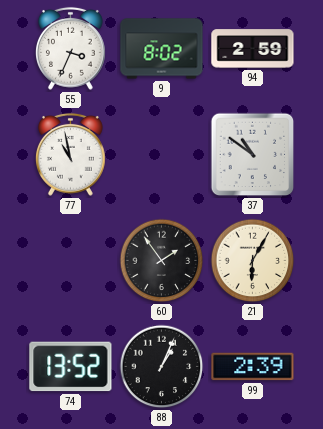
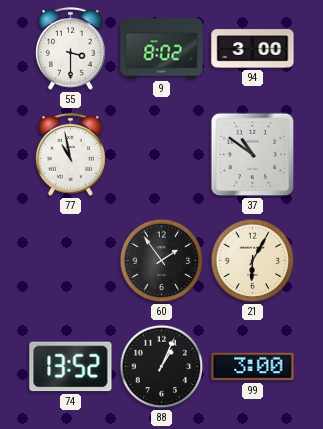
55: 3:34 -> 3:30 (70, 48)
94: 2:59 -> 3:00 (253, 49)
99: 2:39 -> 3:00 (253, 367)
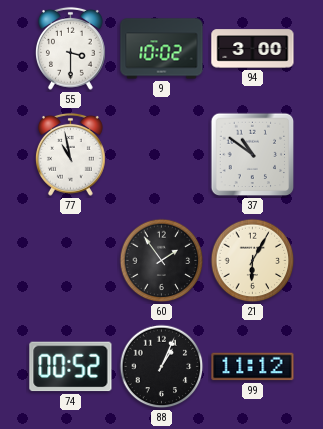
9: 8:02 -> 10:02 (162, 49)
74: 13:52 -> 00:52 (71, 367)
99: 3:00 -> 11:12 (253, 367)
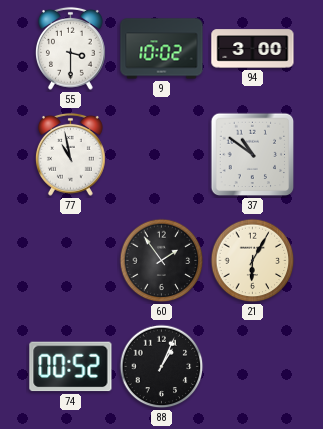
99: 11:12 -> none (253, 367)
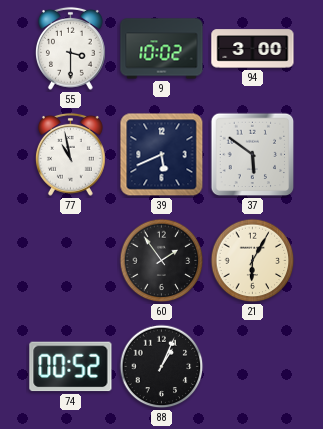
39: none -> 5:41 (162, 155)
37: 10:51 -> 5:51 (253, 155)
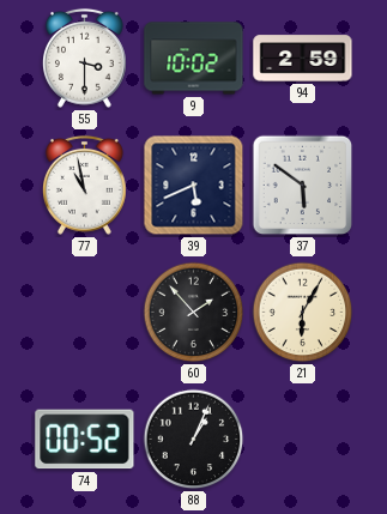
94: 3:00 -> 2:59 (303, 59)
60: 1:54 -> 1:53 (194, 313)
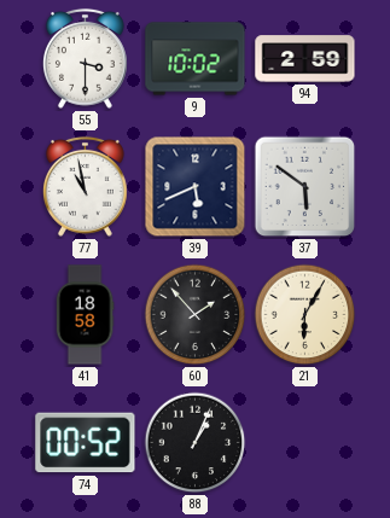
41: none -> 18:58 (85, 315)
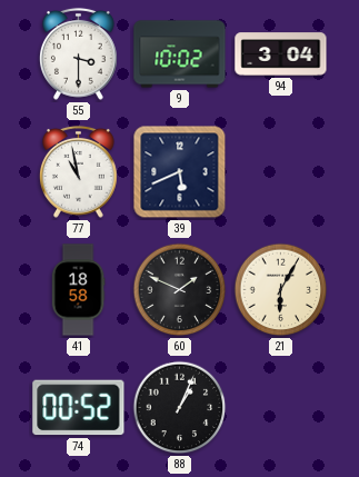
94: 2:59 -> 3:04 (281, 54)
37: 5:51 -> none (305, 187)
60: 1:53 -> 1:49 (180, 290)
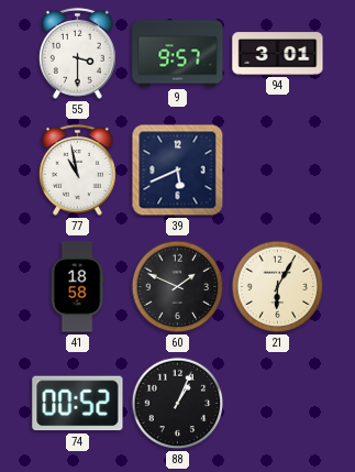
9: 10:02 -> 9:57 (178, 54)
94: 3:04 -> 3:01 (278, 54)
